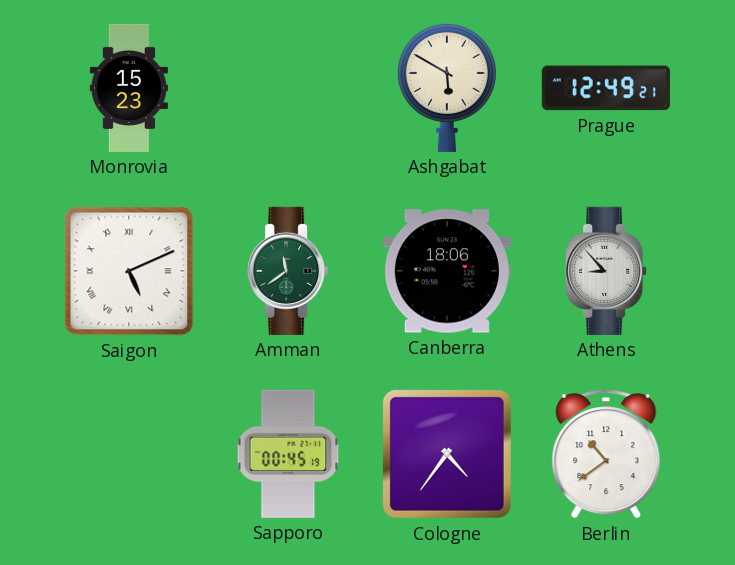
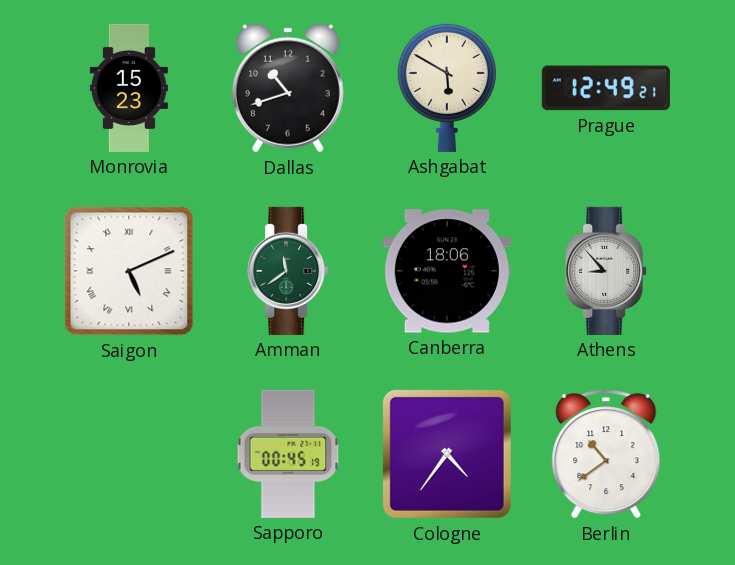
Dallas: none -> 10:42 (288, 88)
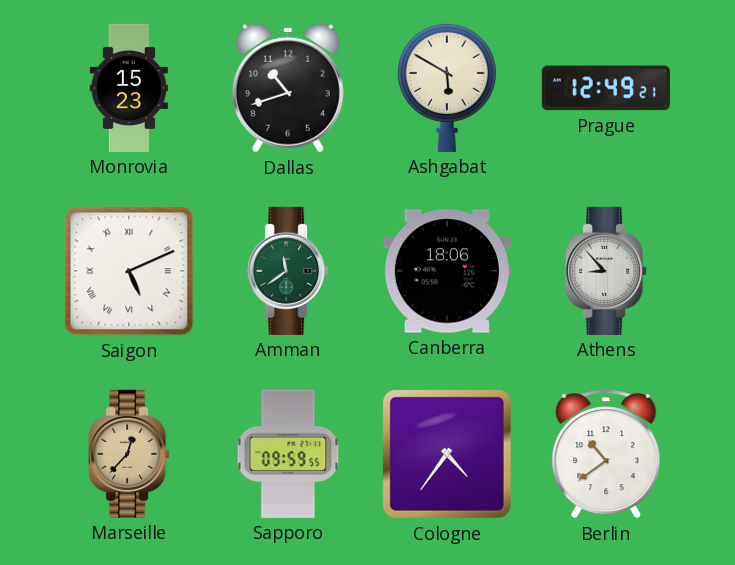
Marseille: none -> 12:37 (129, 454)
Sapporo: 00:45 -> 09:59 (288, 454)
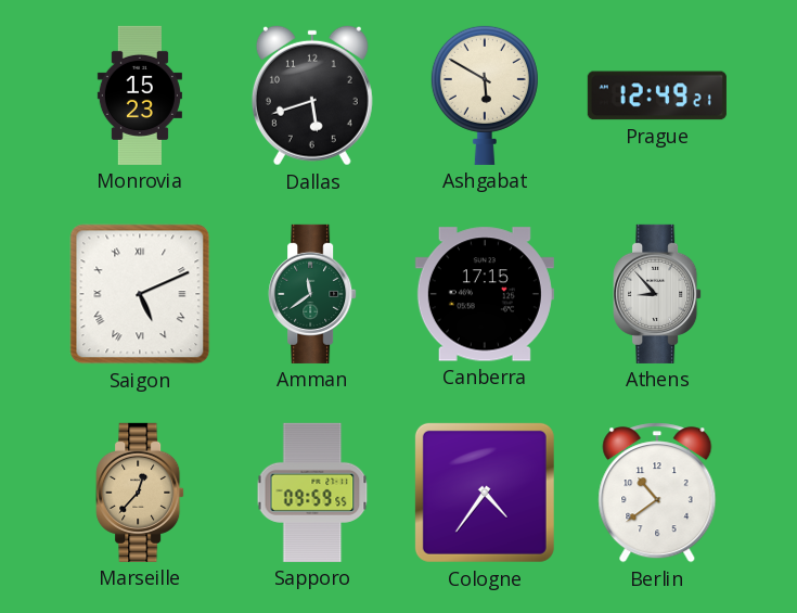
Dallas: 10:42 -> 5:42 (312, 95)
Canberra: 18:06 -> 17:15 (485, 294)
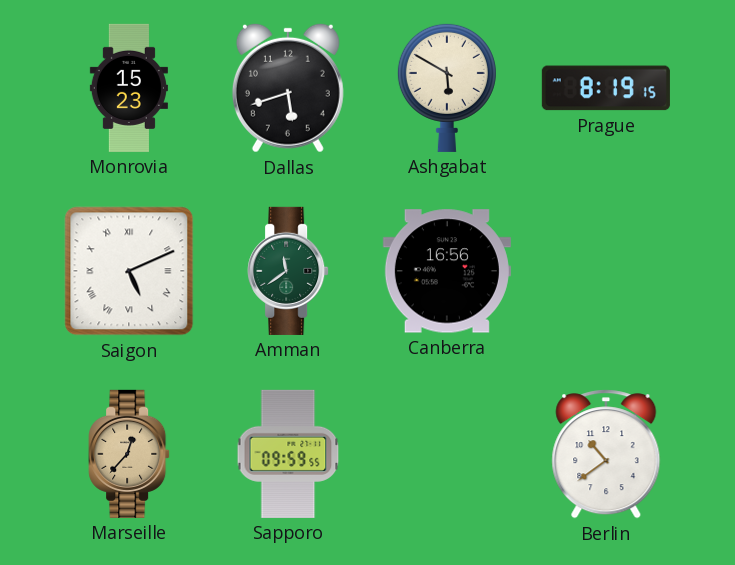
Prague: 12:49 -> 8:19 (606, 88)
Canberra: 17:15 -> 16:56 (447, 271)
Athens: 8:53 -> none (657, 294)
Cologne: 4:36 -> none (485, 493)
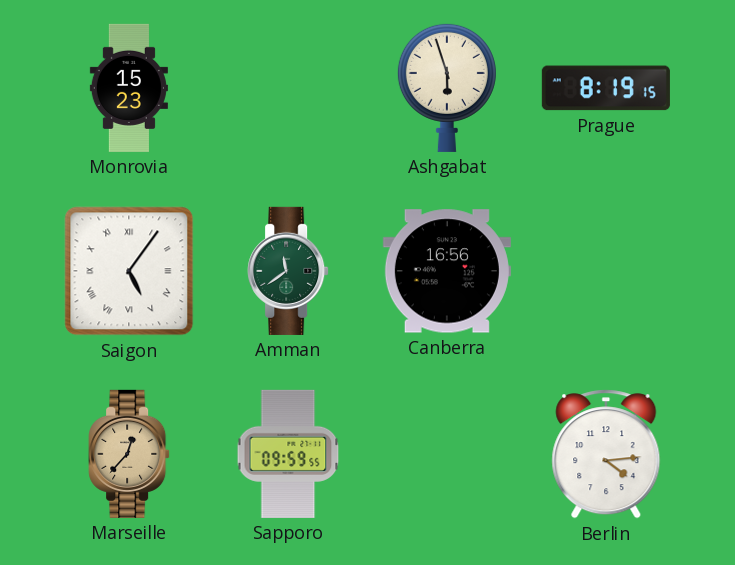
Dallas: 5:42 -> none (288, 88)
Ashgabat: 5:50 -> 5:57 (447, 87)
Saigon: 5:11 -> 5:06 (129, 271)
Berlin: 10:39 -> 4:14 (606, 454)
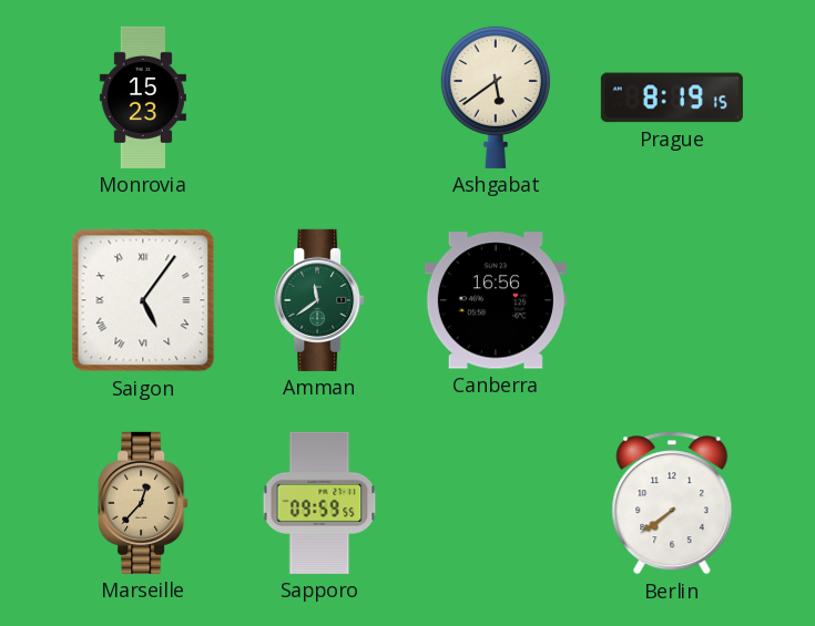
Ashgabat: 5:57 -> 5:39 (496, 96)
Berlin: 4:14 -> 7:39 (672, 503)
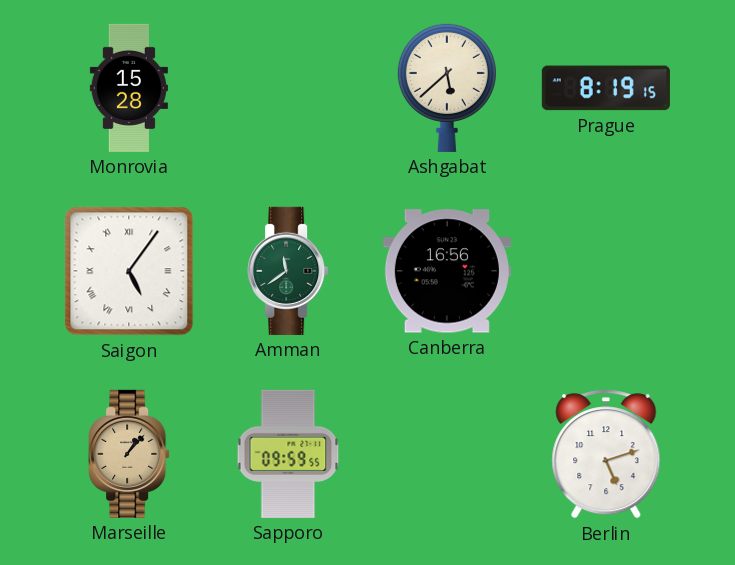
Monrovia: 15:23 -> 15:28 (129, 88)
Ashgabat: 5:39 -> 5:38 (447, 87)
Marseille: 12:37 -> 1:07 (129, 454)
Berlin: 7:39 -> 5:12 (606, 454)
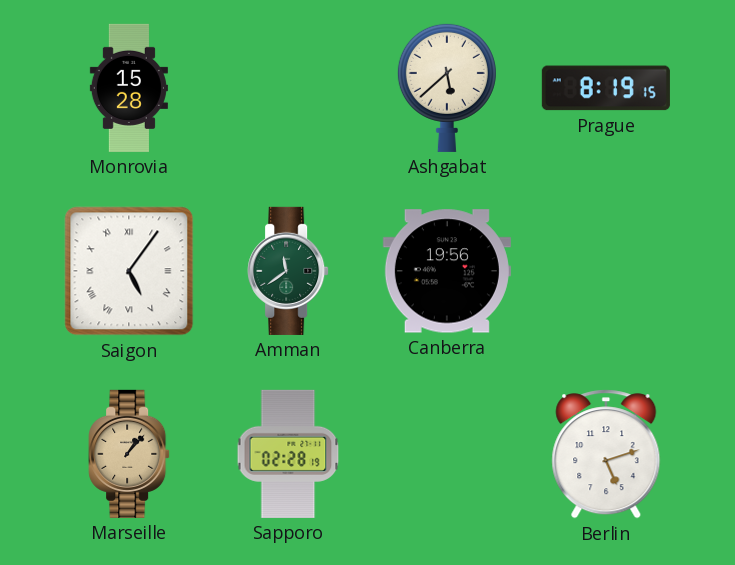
Canberra: 16:56 -> 19:56 (447, 271)
Sapporo: 09:59 -> 02:28 (288, 454)
